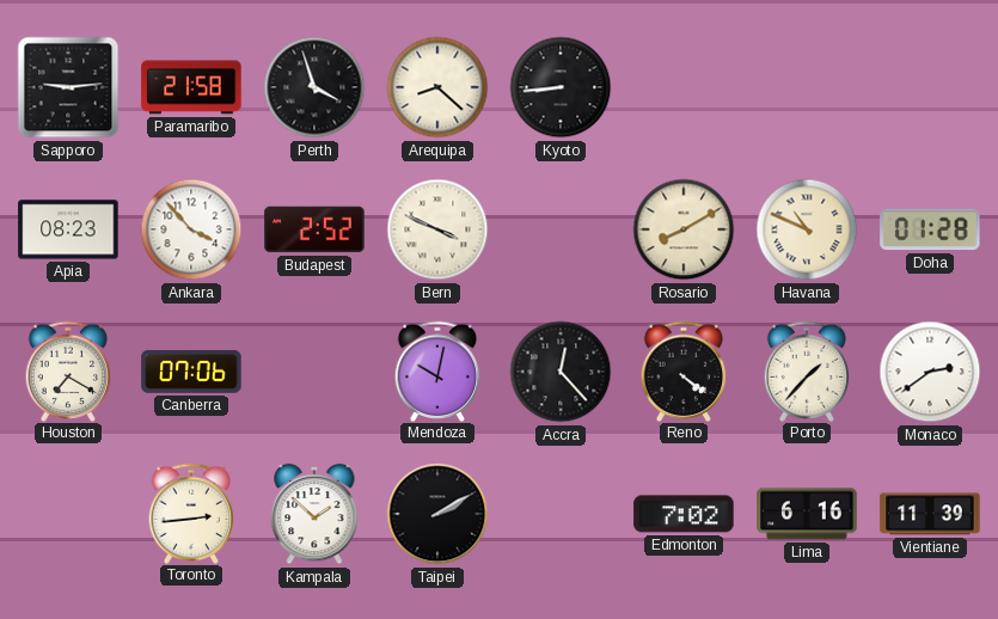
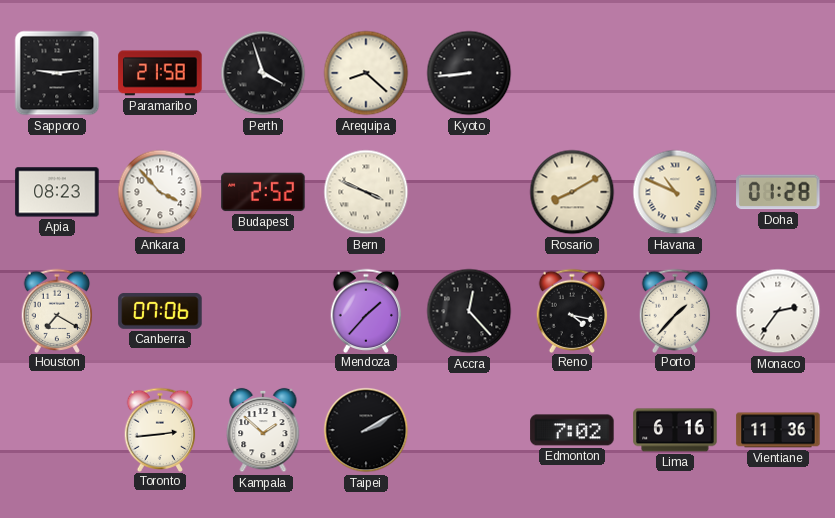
Mendoza: 10:02 -> 1:37 (366, 310)
Reno: 4:21 -> 4:17 (572, 310)
Monaco: 2:39 -> 2:36 (778, 311)
Vientiane: 11:39 -> 11:36 (778, 430)
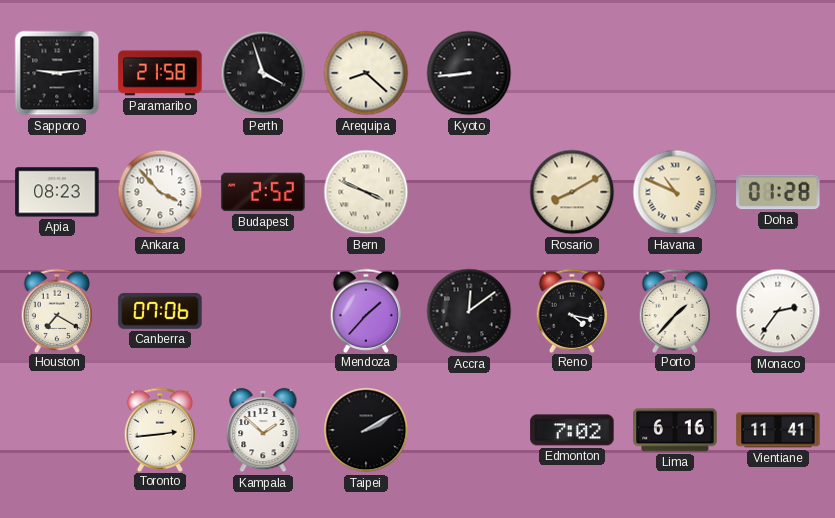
Accra: 12:23 -> 12:09 (469, 311)
Vientiane: 11:36 -> 11:41 (778, 430)
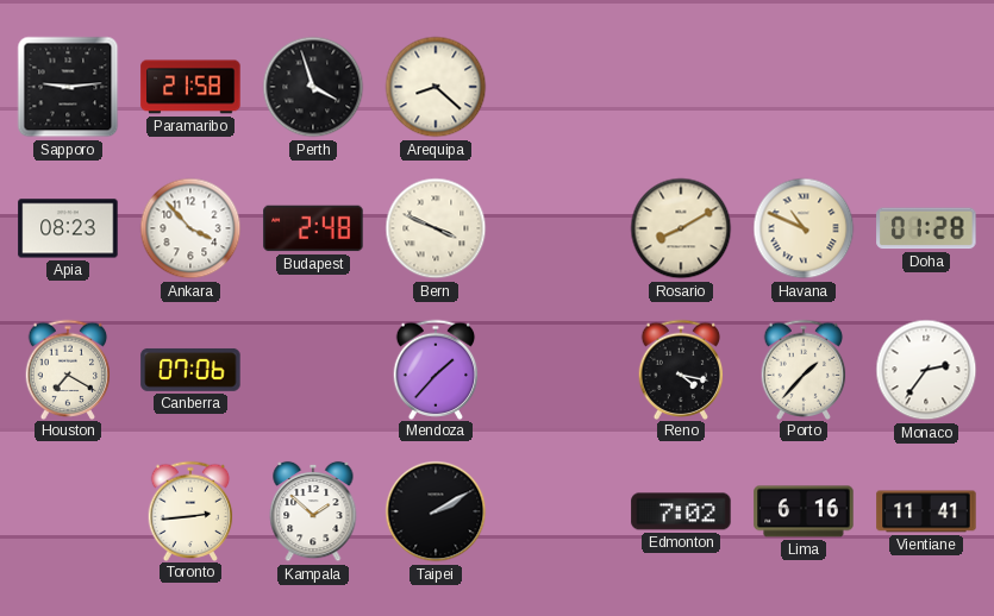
Kyoto: 8:44 -> none (469, 73)
Budapest: 2:52 -> 2:48 (313, 228)
Accra: 12:09 -> none (469, 311)
